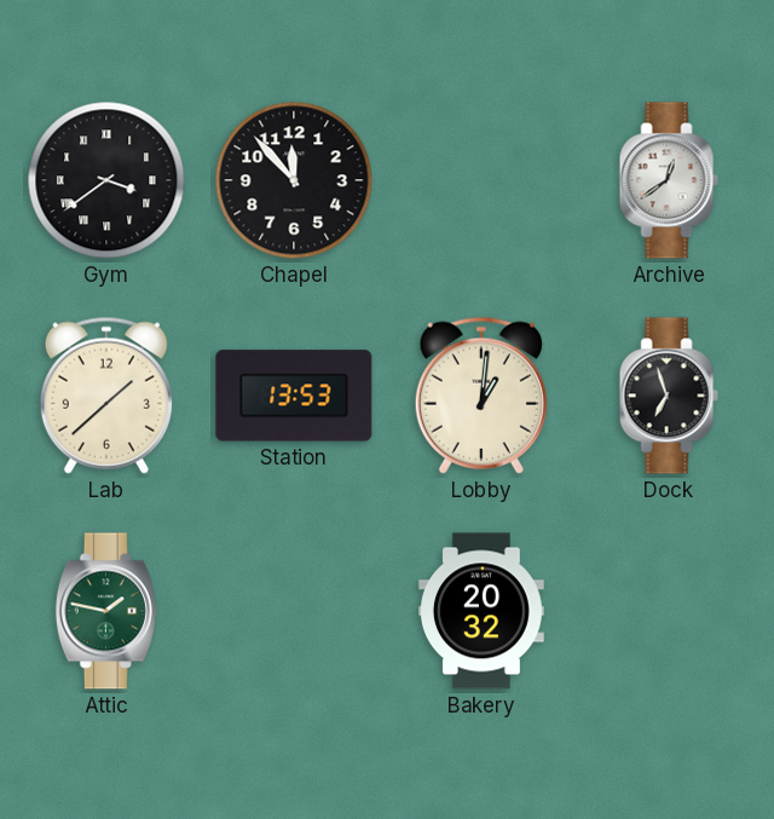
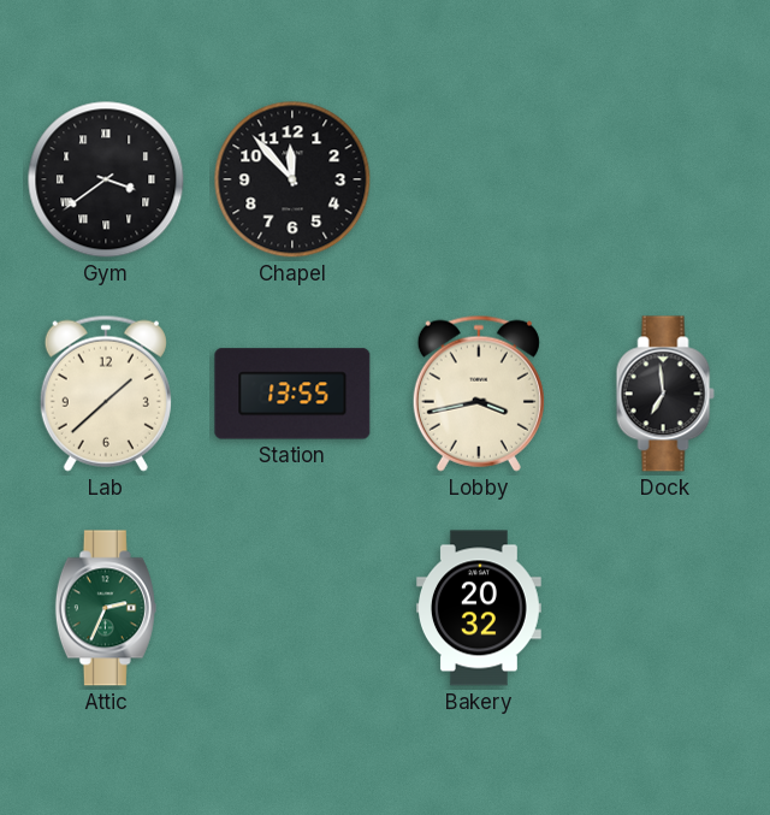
Archive: 12:39 -> none (669, 180)
Station: 13:53 -> 13:55 (292, 394)
Lobby: 1:01 -> 3:43 (479, 394)
Dock: 6:57 -> 6:59 (665, 394)
Attic: 1:47 -> 2:34 (106, 608)
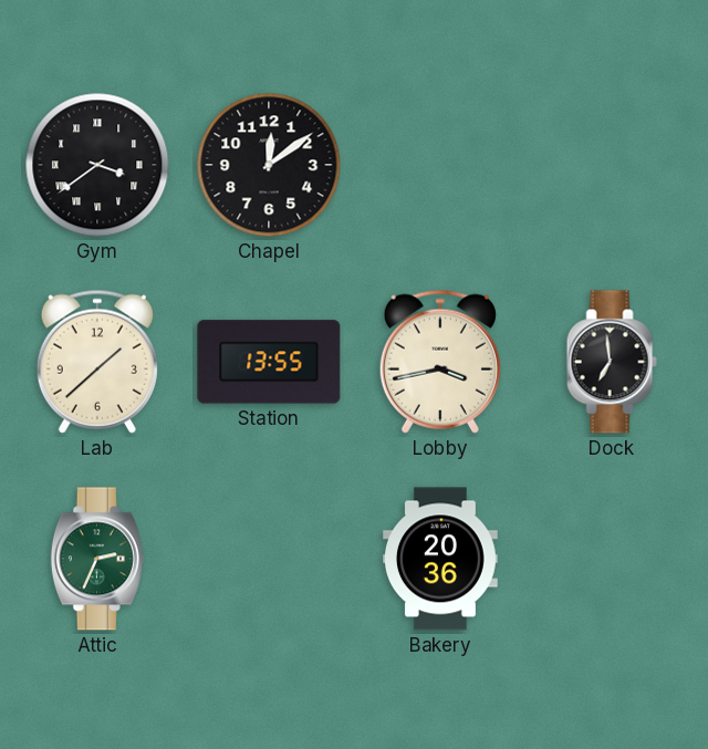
Chapel: 11:53 -> 12:09 (269, 165)
Bakery: 20:32 -> 20:36 (441, 559)
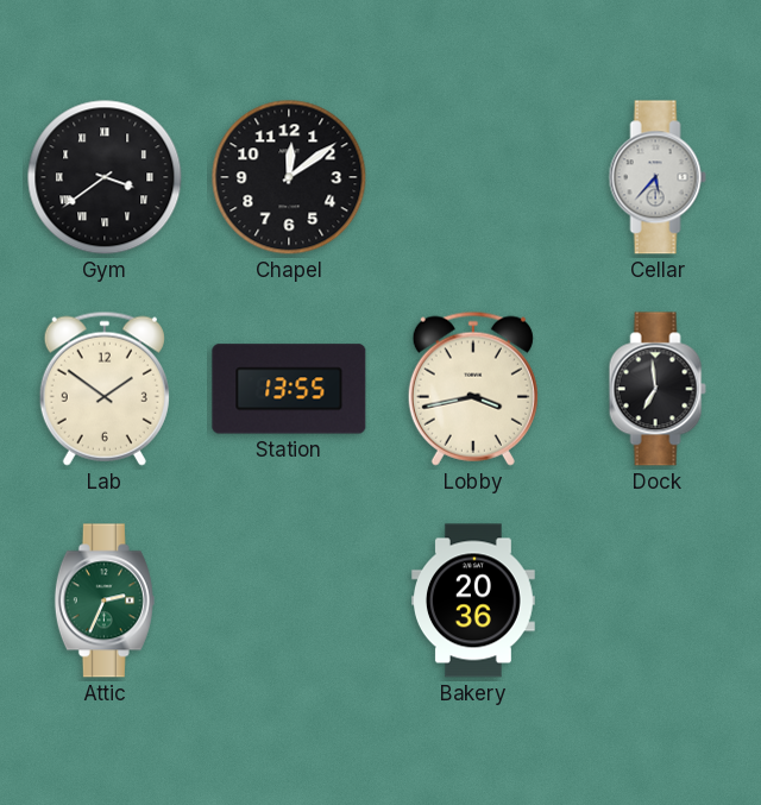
Cellar: none -> 5:37 (658, 177)
Lab: 1:38 -> 1:51 (105, 389)
